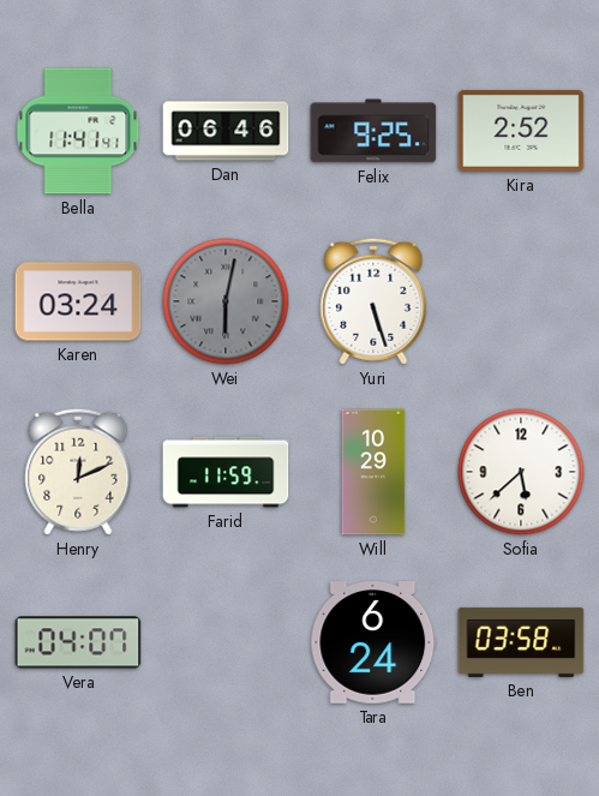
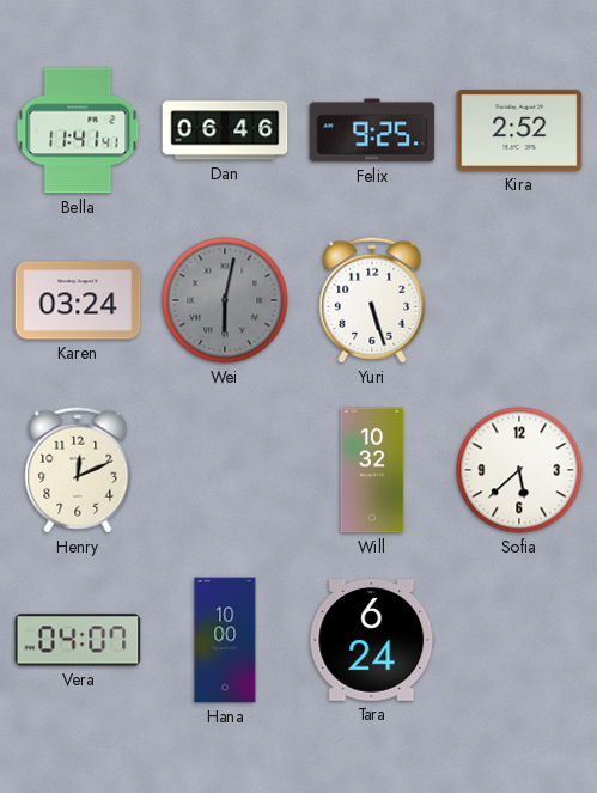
Farid: 11:59 -> none (226, 472)
Will: 10:29 -> 10:32 (372, 470)
Hana: none -> 10:00 (225, 640)
Ben: 03:58 -> none (521, 642)
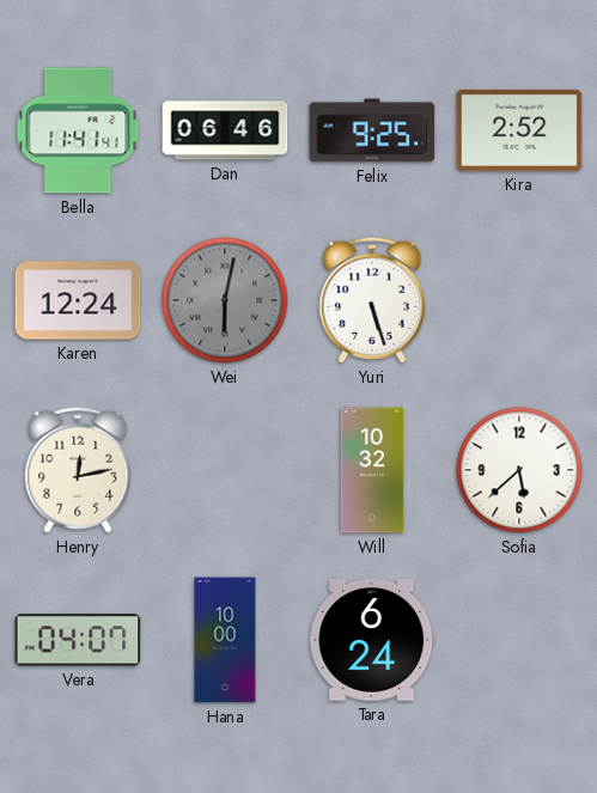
Karen: 03:24 -> 12:24 (78, 300)
Henry: 12:11 -> 12:13 (78, 470)
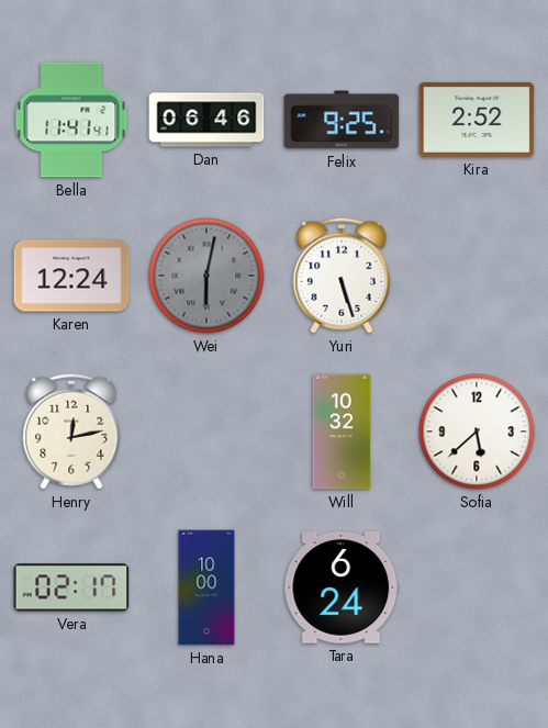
Vera: 04:07 -> 02:17 (71, 587)
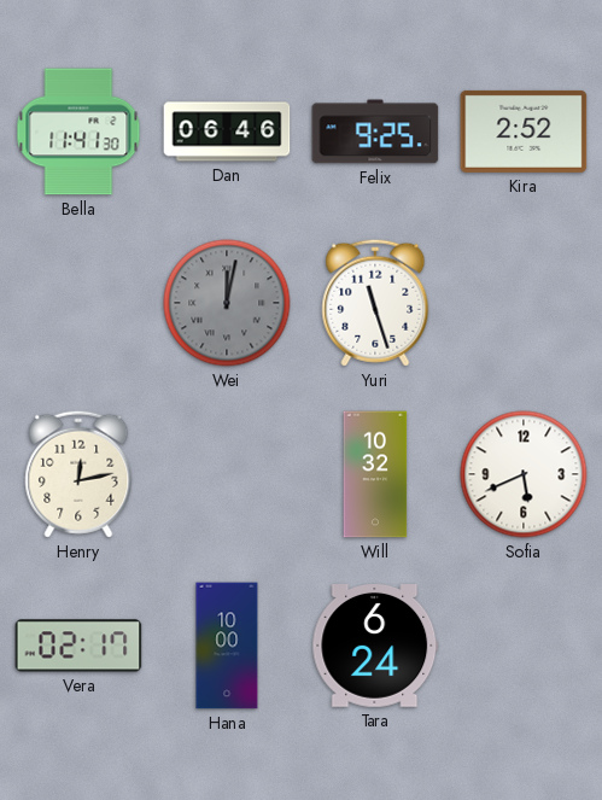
Bella: 11:41:41 -> 11:41:30 (78, 132)
Karen: 12:24 -> none (71, 276)
Wei: 6:02 -> 12:02 (227, 303)
Yuri: 5:27 -> 11:27 (375, 303)
Sofia: 5:38 -> 5:41 (524, 474)
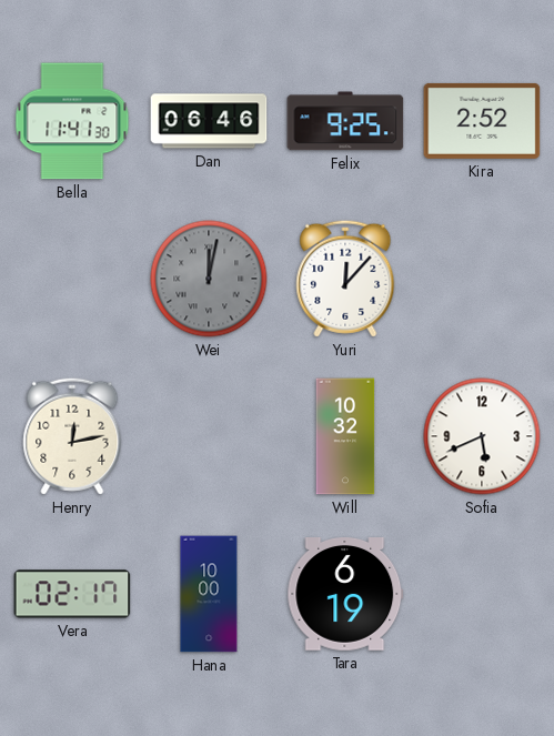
Yuri: 11:27 -> 12:07 (345, 279)
Tara: 6:24 -> 6:19 (345, 595)
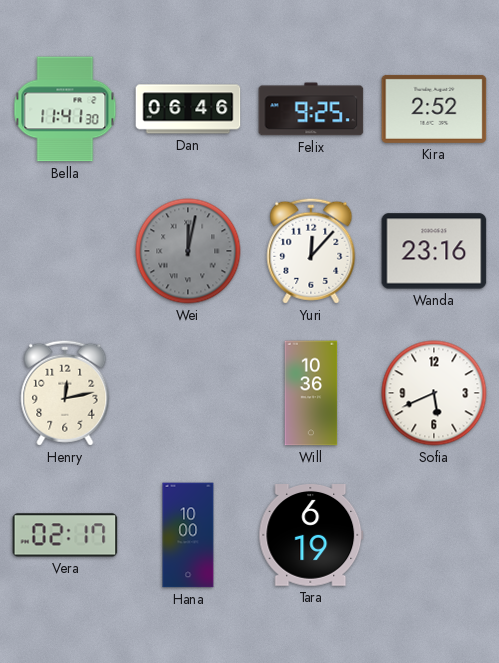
Wanda: none -> 23:16 (434, 251)
Will: 10:32 -> 10:36 (311, 393)
